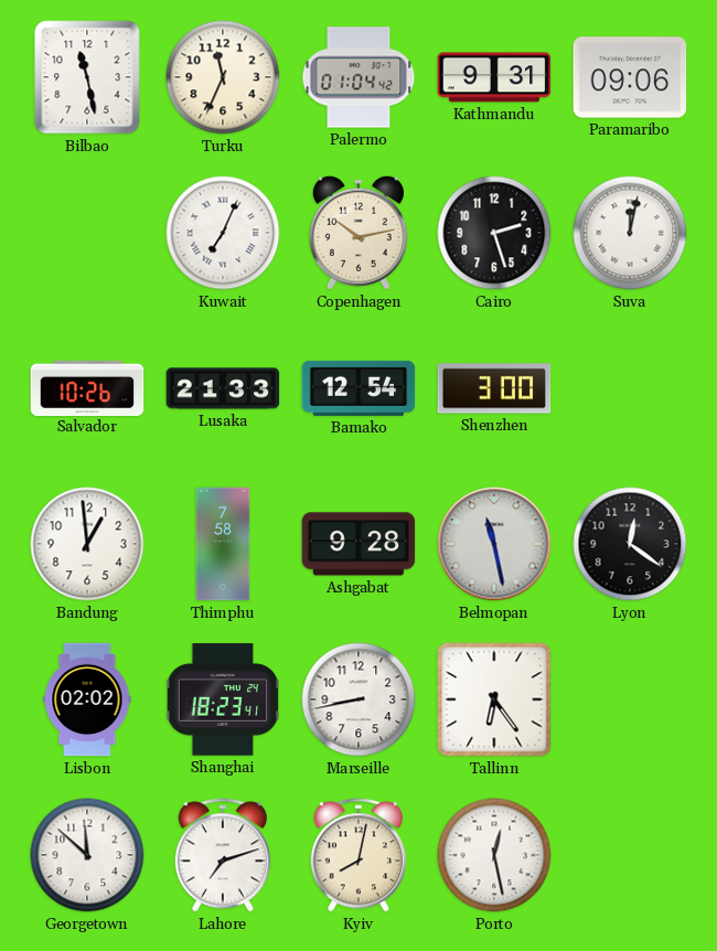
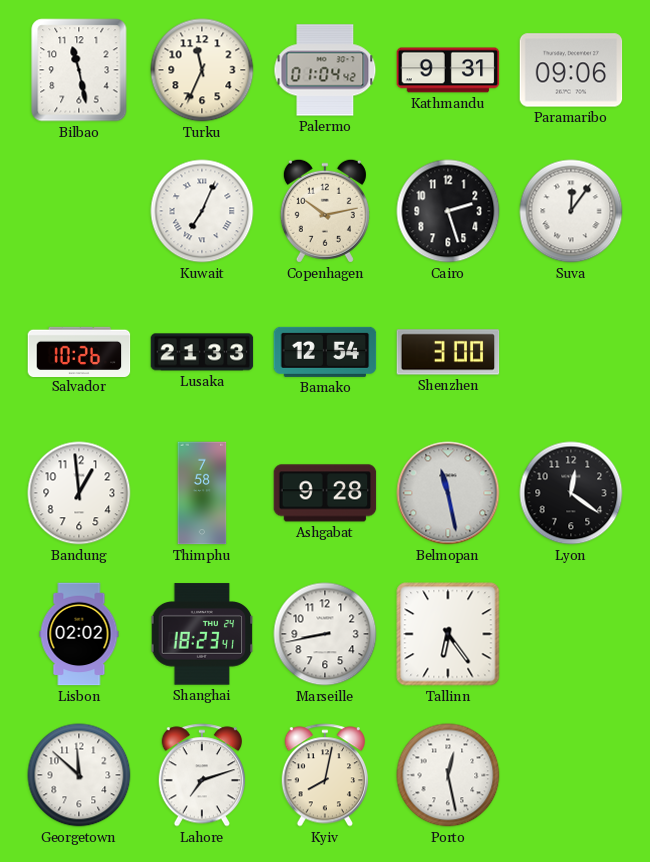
Suva: 12:02 -> 12:06 (571, 211)
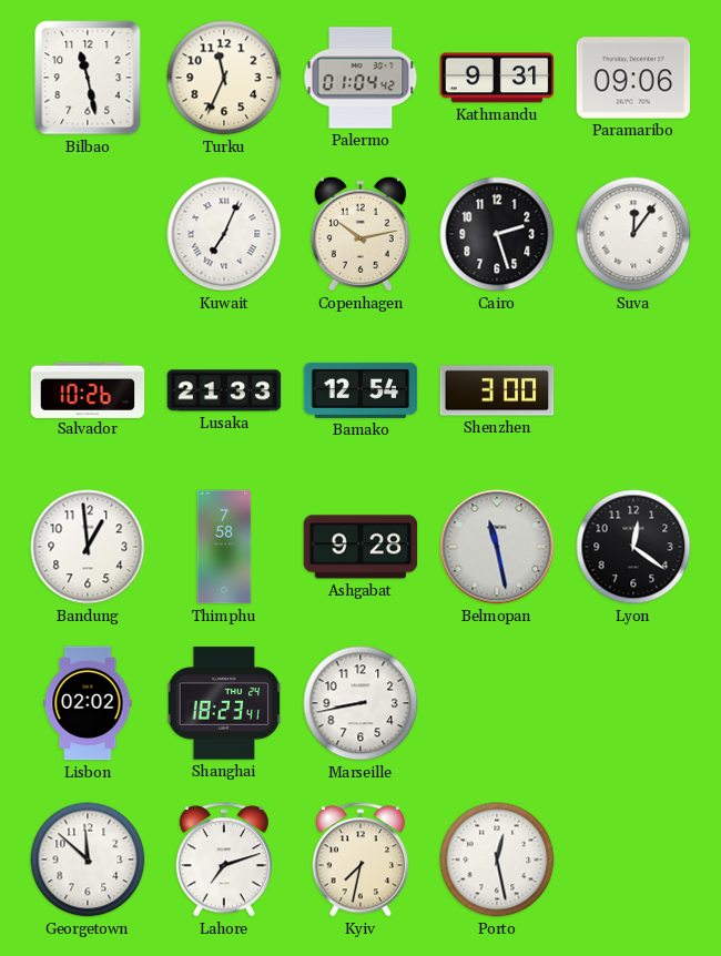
Tallinn: 6:24 -> none (448, 634)
Kyiv: 8:02 -> 7:32 (359, 860)
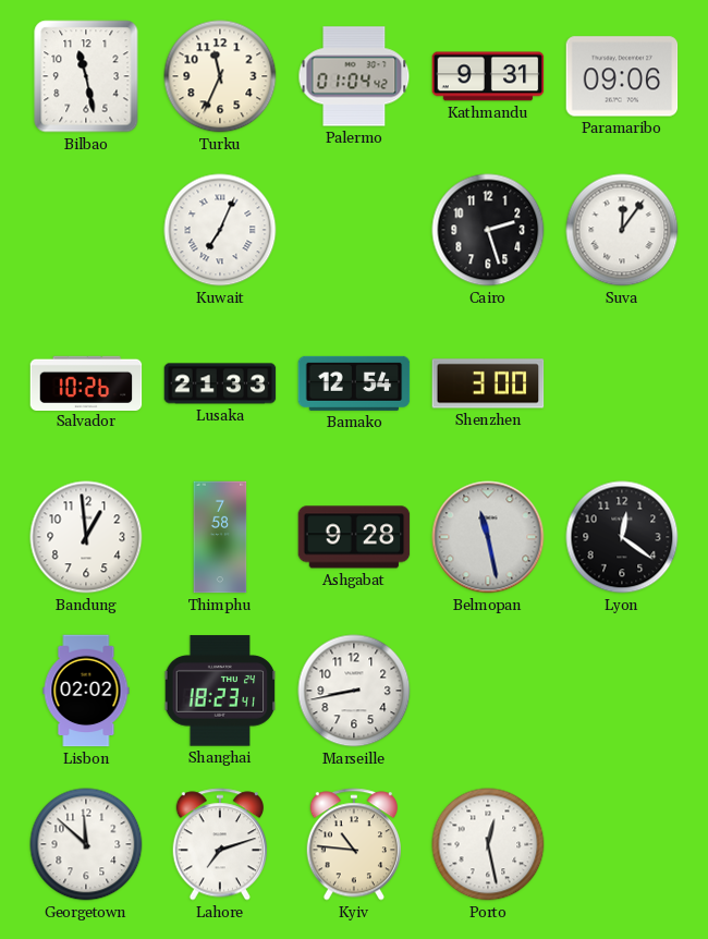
Copenhagen: 10:13 -> none (360, 234)
Kyiv: 7:32 -> 10:46 (353, 844)
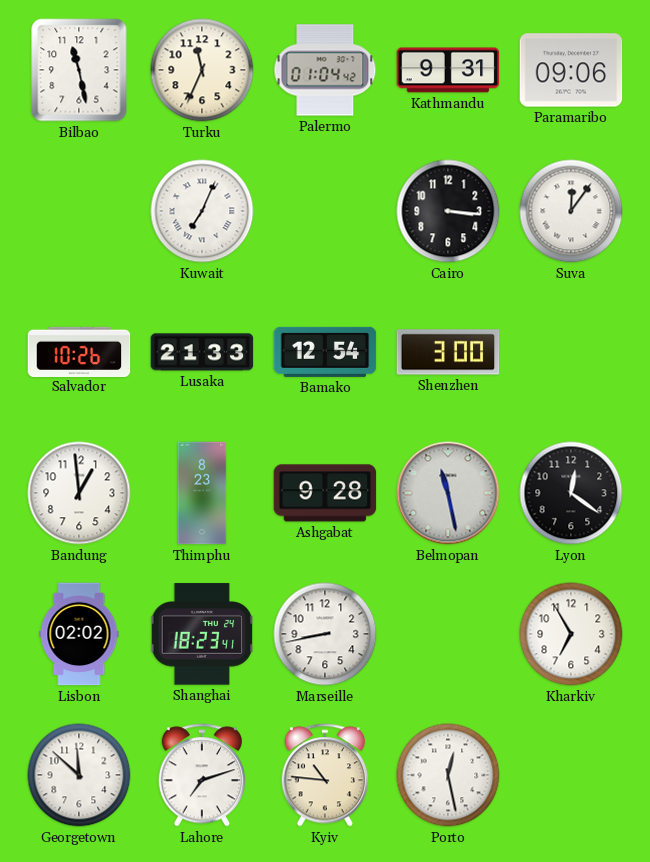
Cairo: 2:27 -> 3:16 (448, 211)
Thimphu: 7:58 -> 8:23 (202, 493)
Kharkiv: none -> 6:55 (571, 634)
